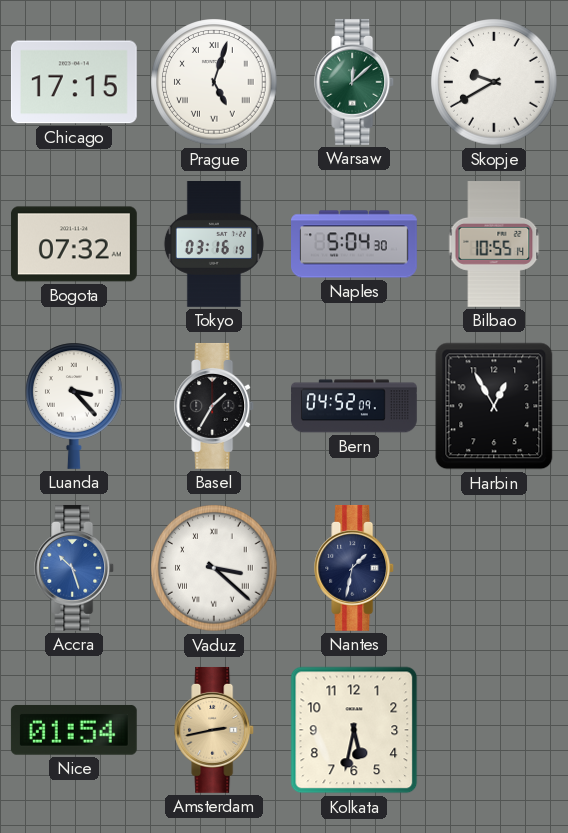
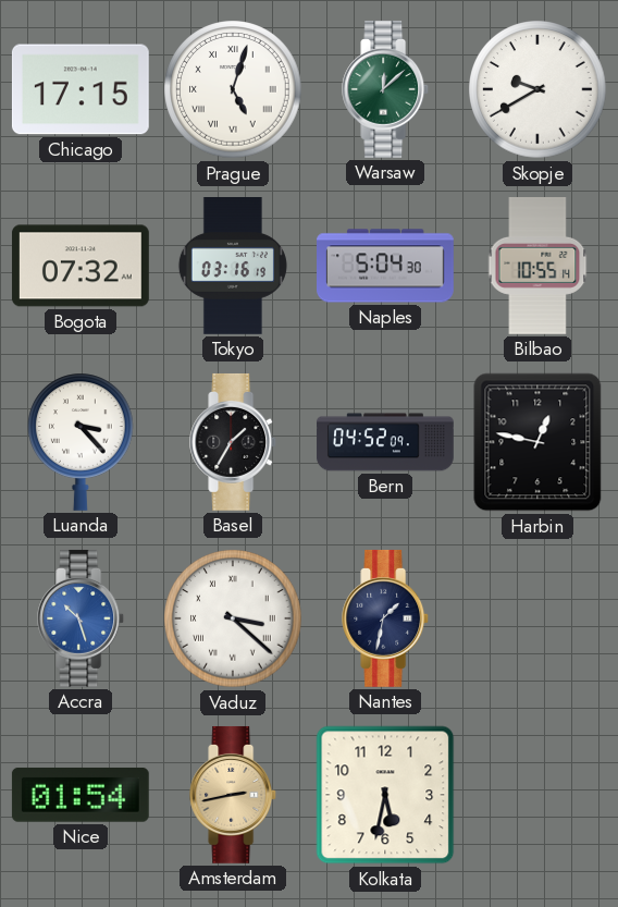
Harbin: 12:55 -> 12:47 (537, 442)
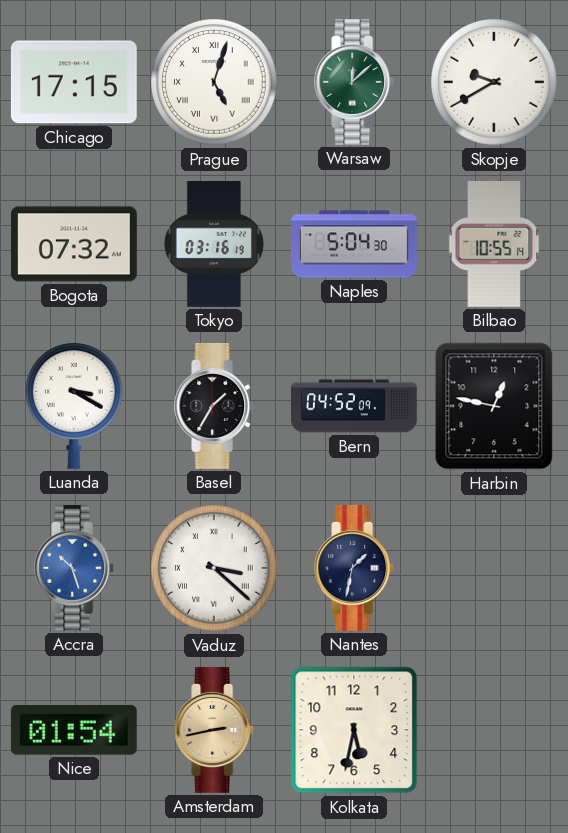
Luanda: 3:23 -> 3:20 (75, 406)
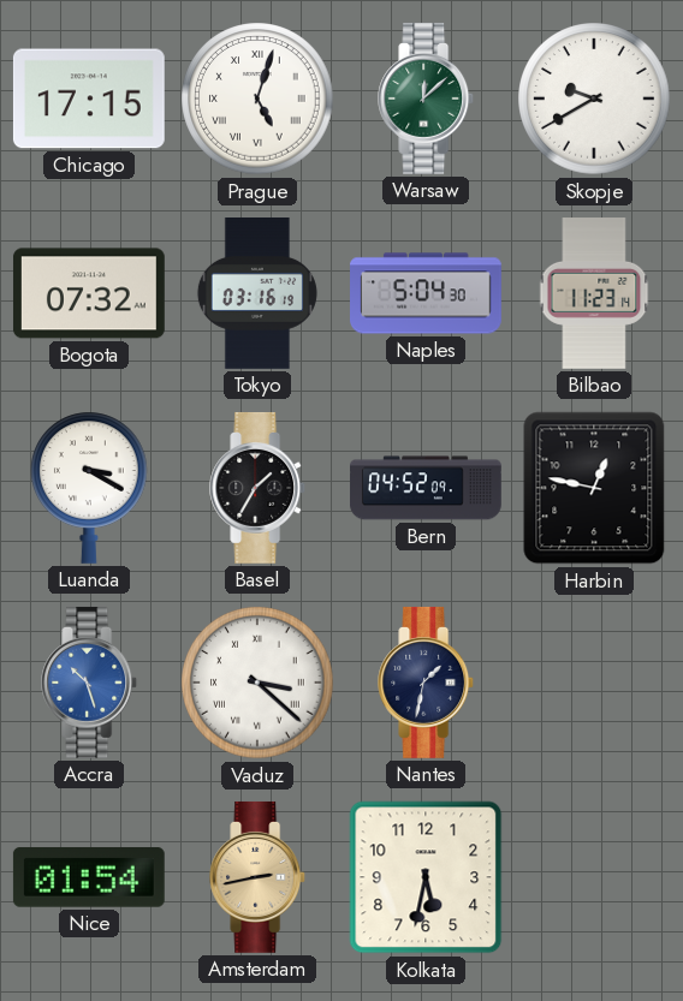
Bilbao: 10:55 -> 11:23 (594, 294)
